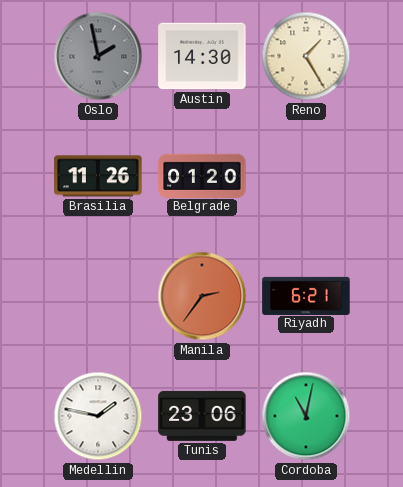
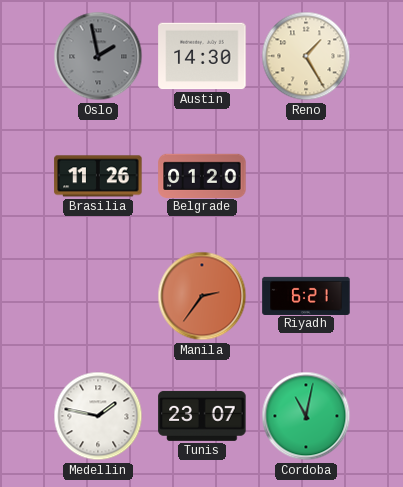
Tunis: 23:06 -> 23:07 (202, 416)
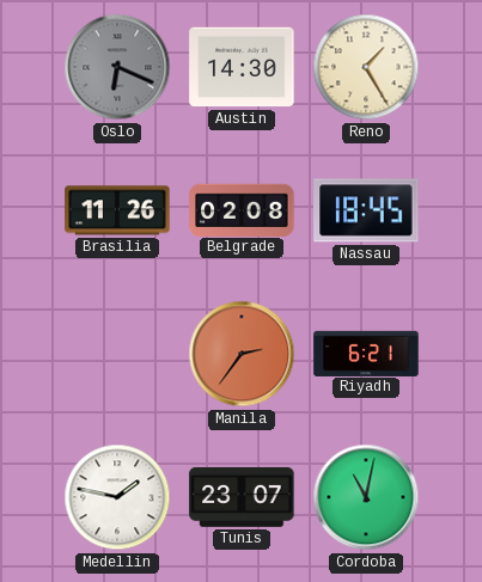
Oslo: 1:58 -> 6:19 (117, 67)
Belgrade: 01:20 -> 02:08 (242, 209)
Nassau: none -> 18:45 (366, 210)
